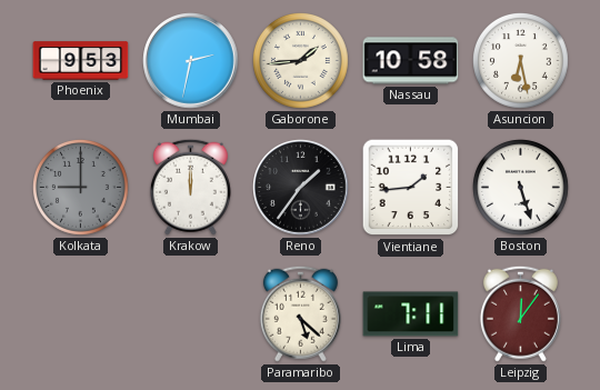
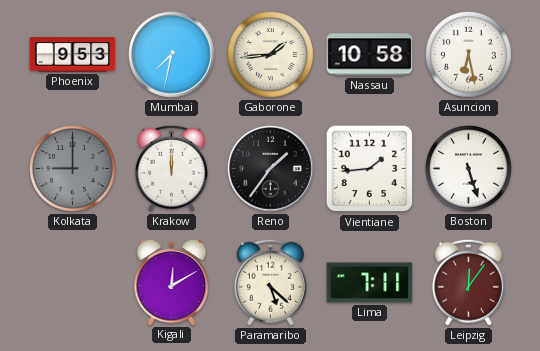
Mumbai: 2:32 -> 7:32 (172, 55)
Kigali: none -> 12:10 (172, 283)
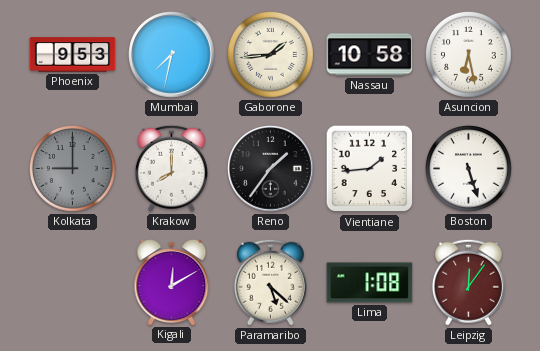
Krakow: 12:00 -> 8:00 (171, 168)
Lima: 7:11 -> 1:08 (370, 283)
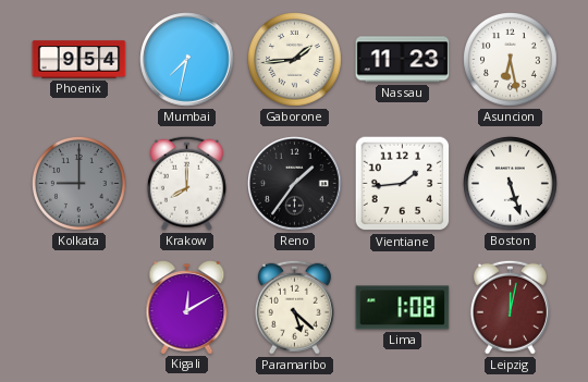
Phoenix: 9:53 -> 9:54 (79, 60)
Nassau: 10:58 -> 11:23 (403, 60)
Leipzig: 12:06 -> 12:02 (510, 307)
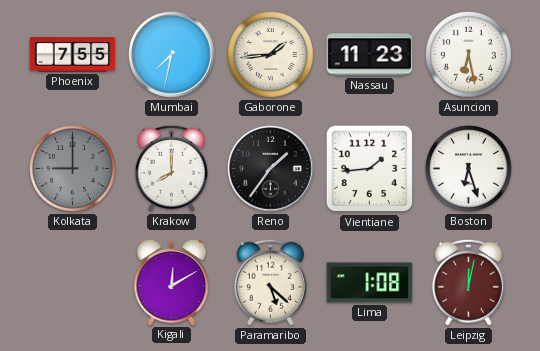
Phoenix: 9:54 -> 7:55 (73, 55)
Boston: 5:27 -> 6:27 (469, 169)
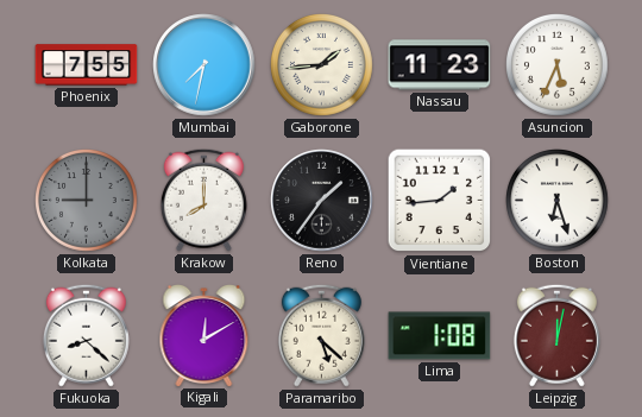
Asuncion: 6:28 -> 5:34 (558, 65)
Fukuoka: none -> 8:22 (86, 335)
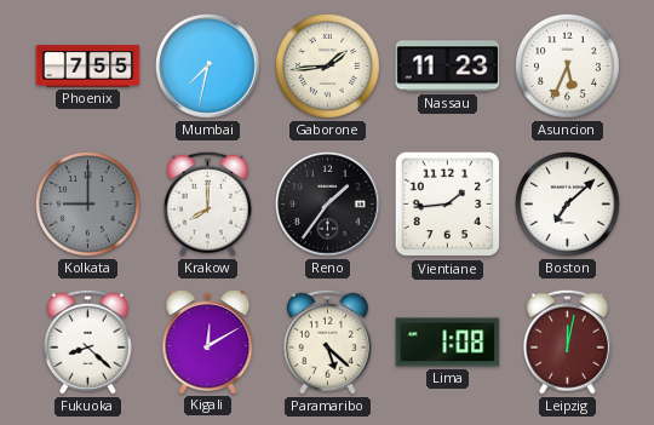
Boston: 6:27 -> 7:08 (568, 205)
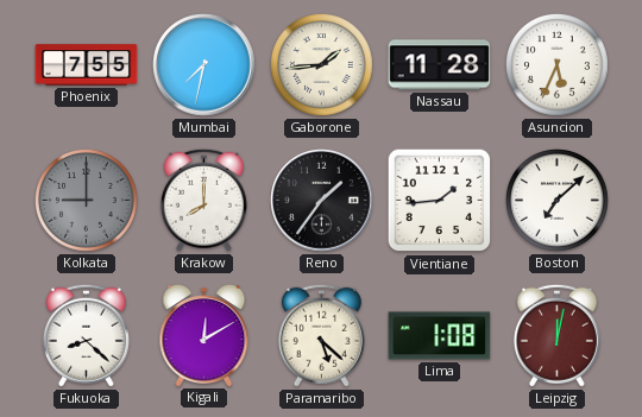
Nassau: 11:23 -> 11:28 (440, 65)
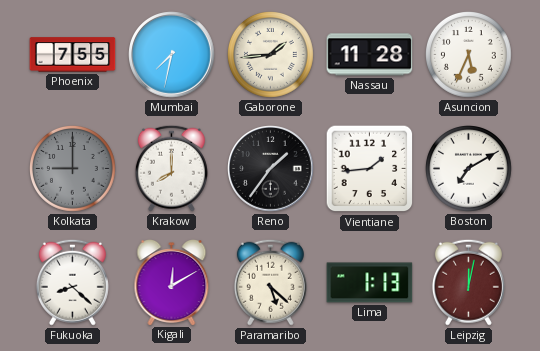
Boston: 7:08 -> 7:10 (469, 169)
Lima: 1:08 -> 1:13 (370, 283)
